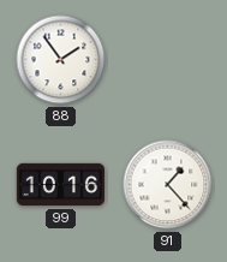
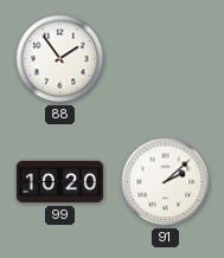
99: 10:16 -> 10:20 (59, 182)
91: 1:23 -> 2:08 (166, 182)
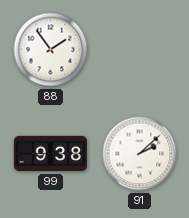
99: 10:20 -> 9:38 (50, 154)
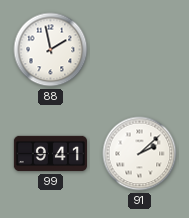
88: 1:54 -> 1:58 (51, 50)
99: 9:38 -> 9:41 (50, 154)
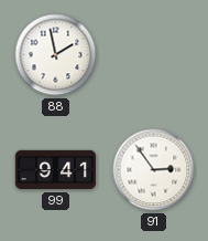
91: 2:08 -> 2:54 (154, 170)
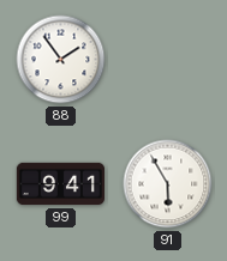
88: 1:58 -> 1:54 (61, 60)
91: 2:54 -> 5:55 (168, 184)
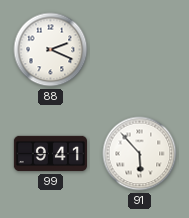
88: 1:54 -> 2:19 (51, 50)
91: 5:55 -> 5:53 (140, 154)
